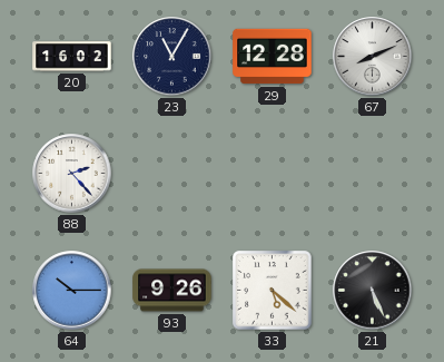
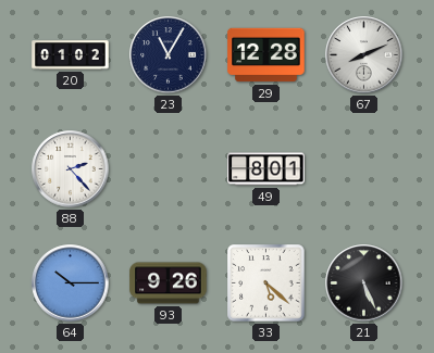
20: 16:02 -> 01:02 (71, 55)
49: none -> 8:01 (266, 169)
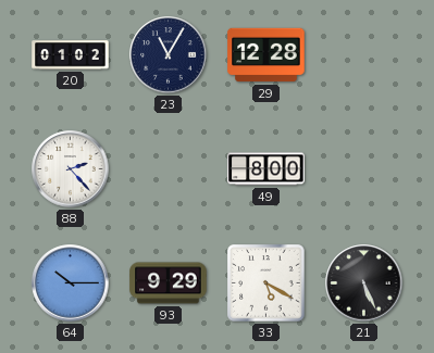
67: 8:11 -> none (364, 55)
49: 8:01 -> 8:00 (266, 169)
93: 9:26 -> 9:29 (169, 283)
33: 5:22 -> 5:20 (266, 283)
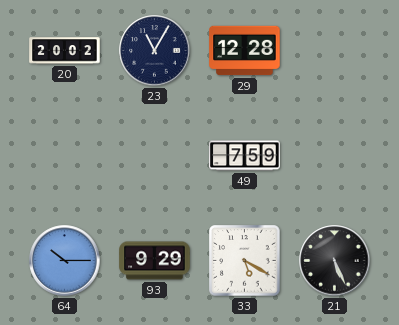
20: 01:02 -> 20:02 (65, 51)
88: 2:23 -> none (71, 169)
49: 8:00 -> 7:59 (245, 156)
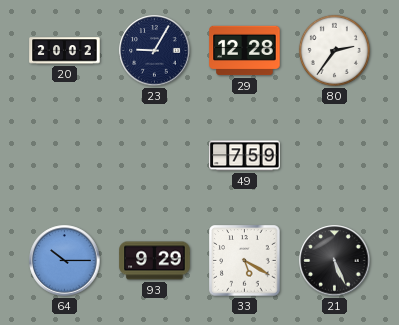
23: 11:05 -> 9:05 (155, 51)
80: none -> 2:36 (334, 50)
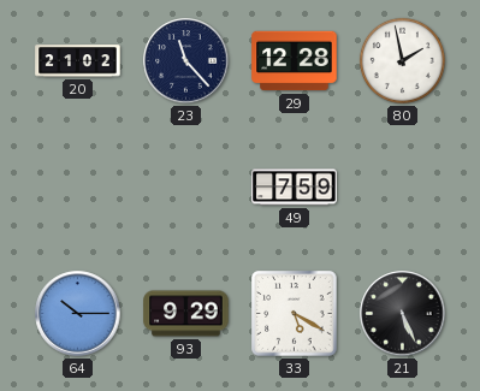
20: 20:02 -> 21:02 (78, 61)
23: 9:05 -> 11:23 (186, 61)
80: 2:36 -> 1:58 (402, 60)
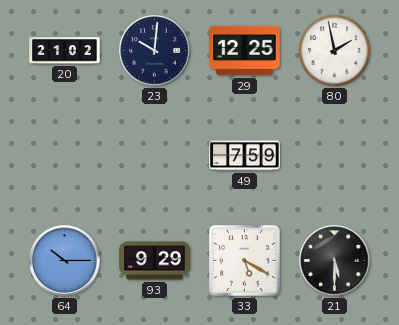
23: 11:23 -> 10:01 (155, 51)
29: 12:28 -> 12:25 (245, 51)
21: 5:26 -> 5:30 (335, 261)
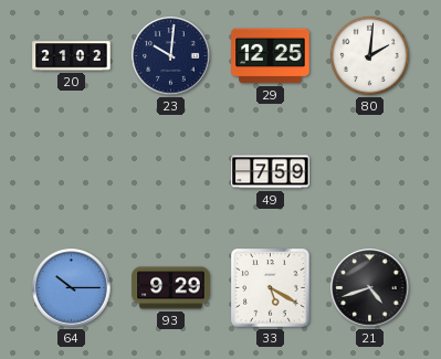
80: 1:58 -> 2:01 (369, 55)
21: 5:30 -> 4:42 (370, 288)
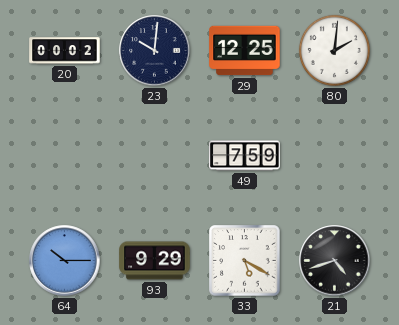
20: 21:02 -> 00:02 (65, 51)
